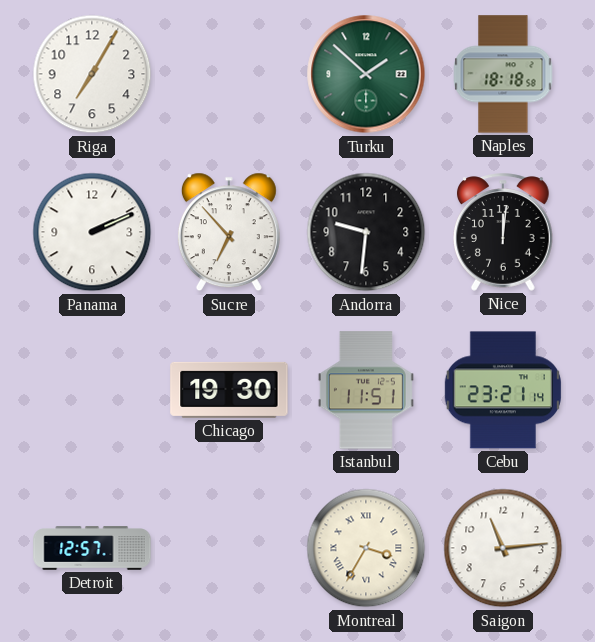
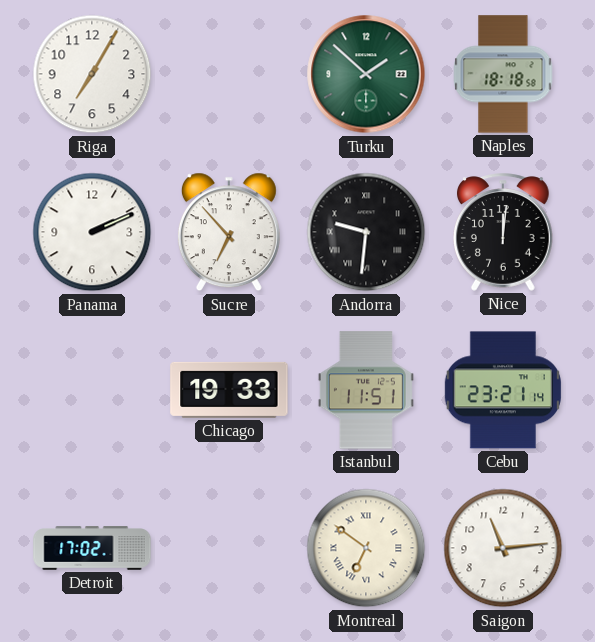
Andorra numerals: Arabic -> Roman (366, 232)
Chicago: 19:30 -> 19:33 (229, 390)
Detroit: 12:57 -> 17:02 (92, 548)
Montreal: 3:35 -> 6:51 (366, 548)
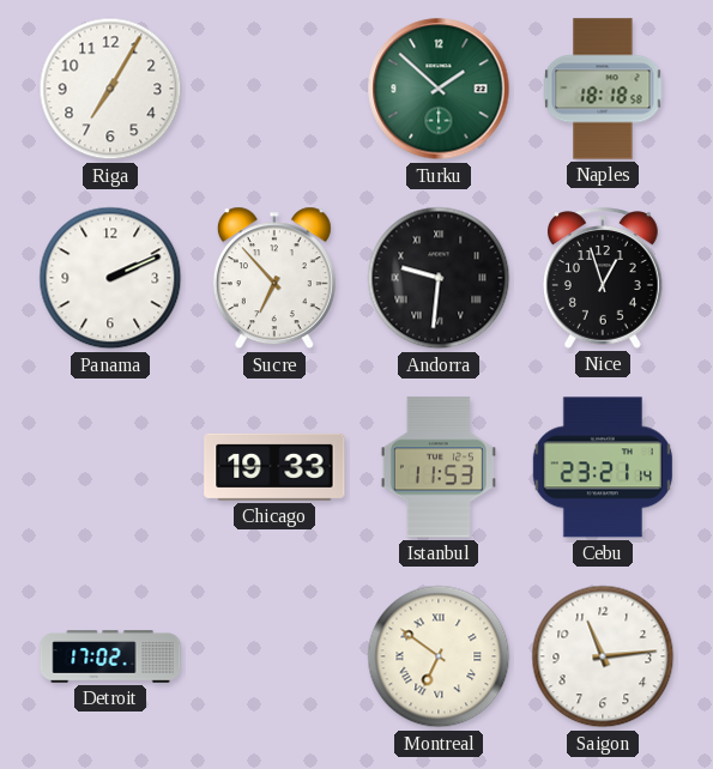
Nice: 12:01 -> 12:57 (604, 278)
Istanbul: 11:51 -> 11:53 (439, 467)
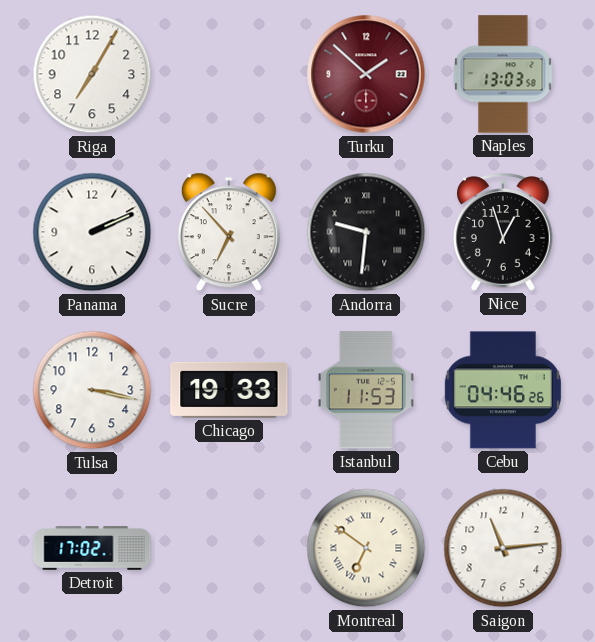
Turku dial: green -> burgundy (366, 74)
Naples: 18:18 -> 13:03 (503, 74)
Tulsa: none -> 3:17 (92, 390)
Cebu: 23:21 -> 04:46 (503, 390)
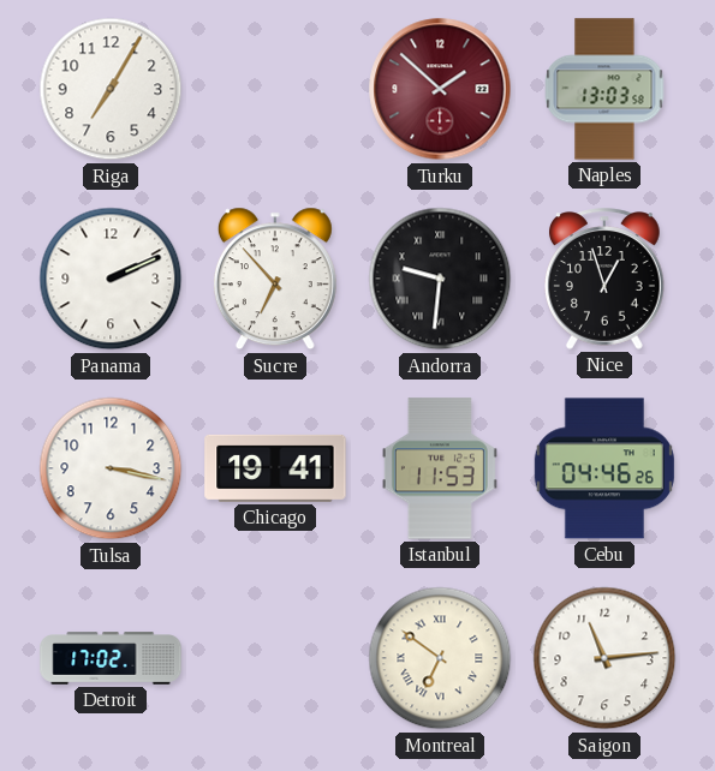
Chicago: 19:33 -> 19:41 (275, 468)
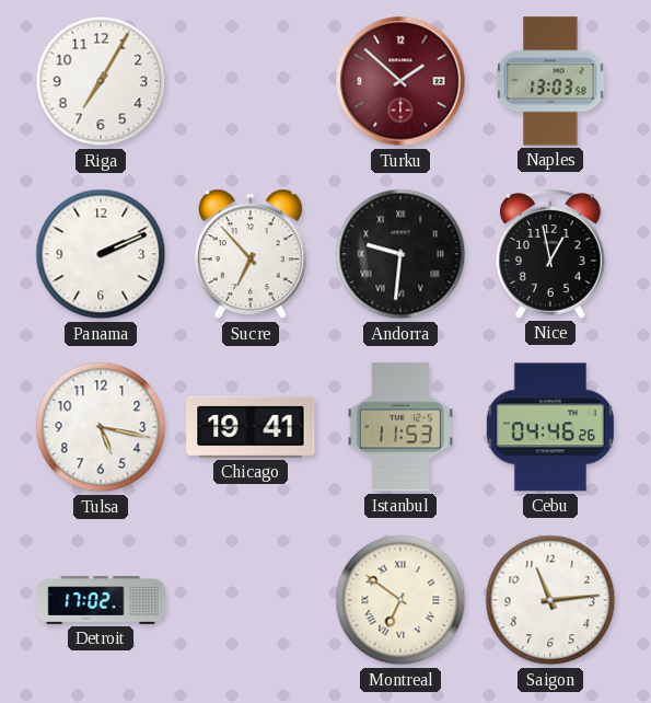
Nice: 12:57 -> 12:58 (551, 254)
Tulsa: 3:17 -> 5:17 (101, 427)
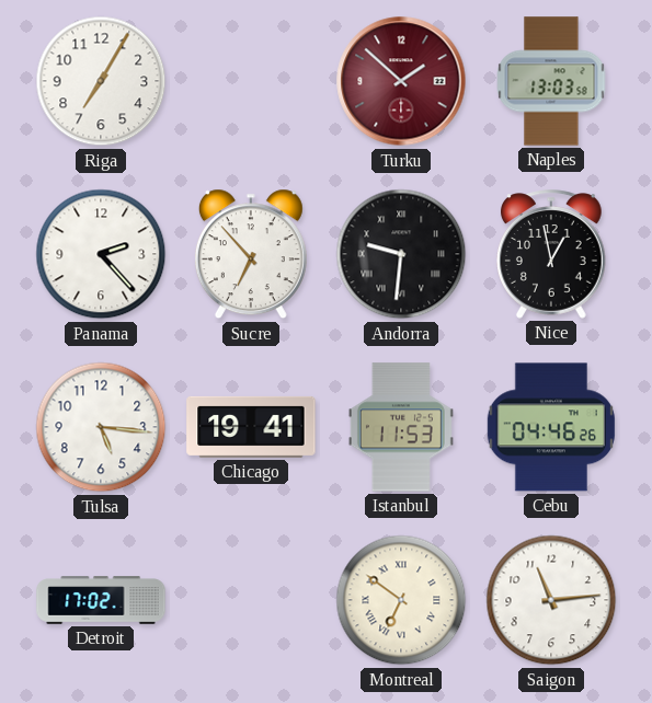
Panama: 2:11 -> 2:23 (101, 254)
Tulsa: 5:17 -> 5:16 (101, 427)
